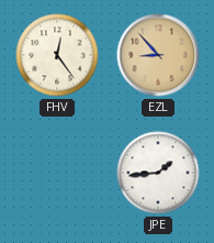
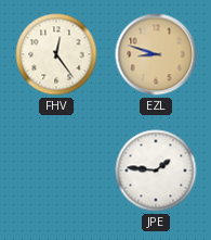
EZL: 8:53 -> 8:48 (156, 54)
JPE: 1:44 -> 1:46 (156, 170)
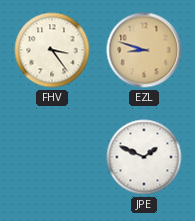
FHV: 12:24 -> 3:24 (52, 50)
JPE: 1:46 -> 1:49 (144, 157)
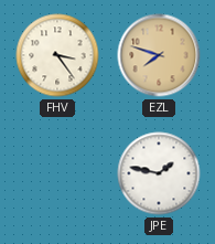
EZL: 8:48 -> 7:48 (159, 55)
JPE: 1:49 -> 1:47 (159, 173)
